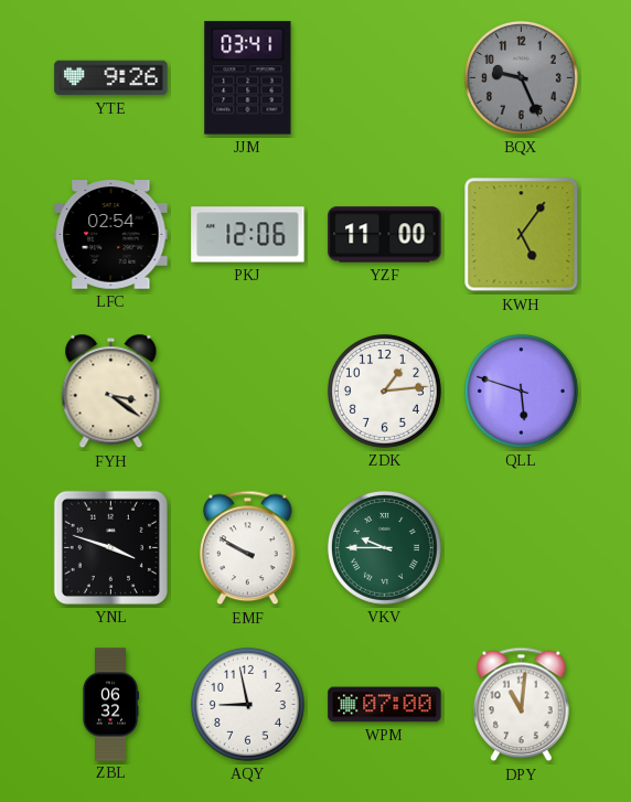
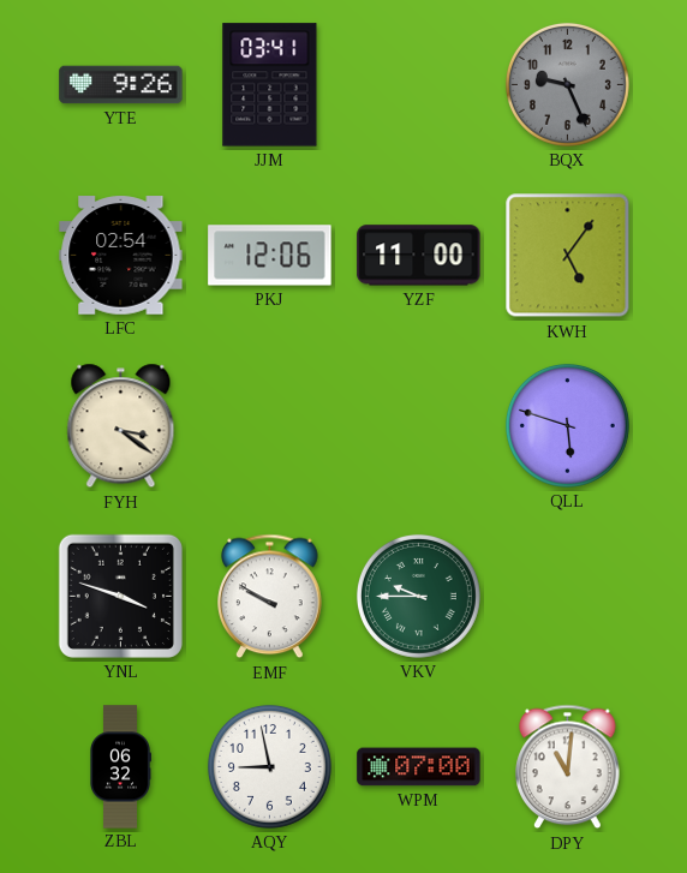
ZDK: 1:14 -> none (384, 391)
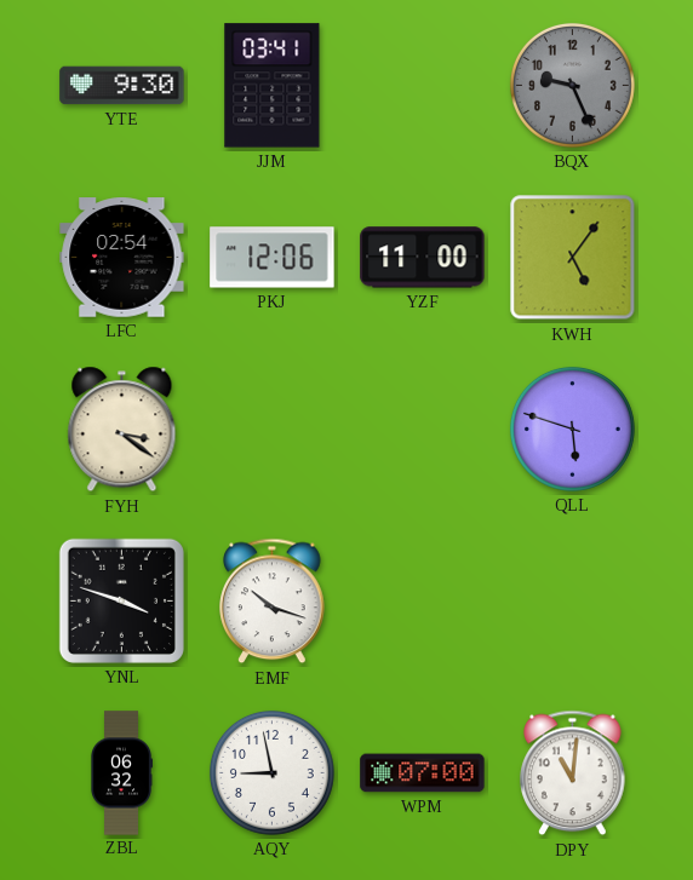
YTE: 9:26 -> 9:30 (122, 86)
EMF: 9:50 -> 10:18 (273, 602)
VKV: 9:45 -> none (418, 596)
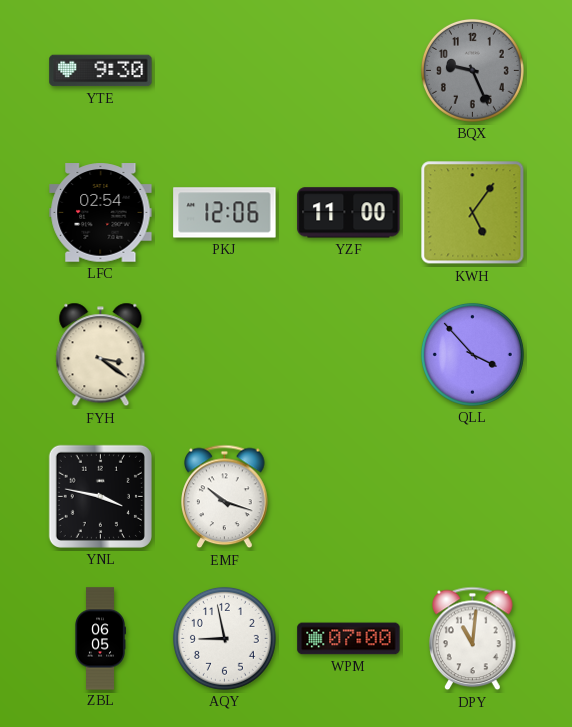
JJM: 03:41 -> none (273, 86)
QLL: 5:48 -> 3:53 (472, 354)
YNL: 3:48 -> 3:47 (100, 496)
ZBL: 06:32 -> 06:05 (100, 639)
